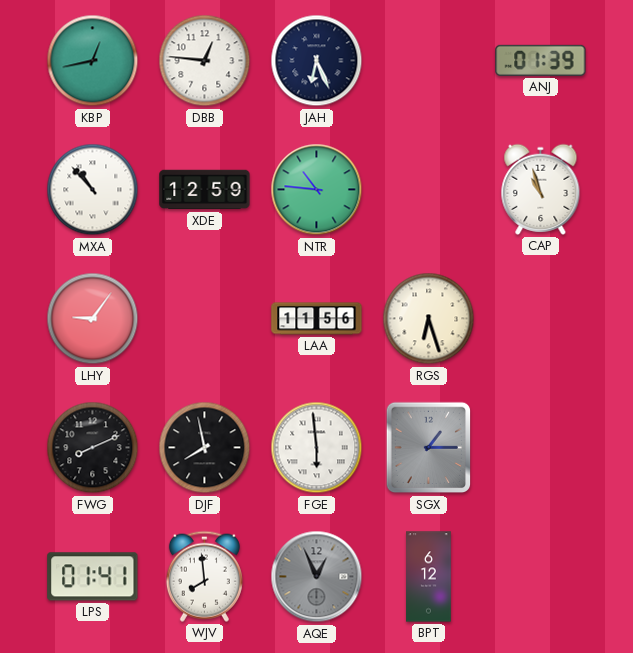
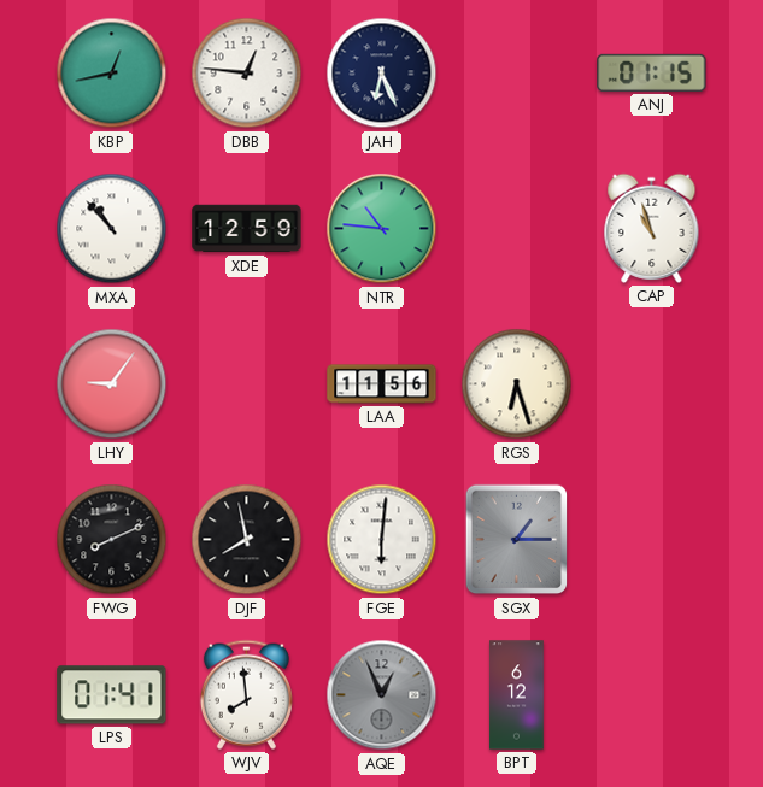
ANJ: 01:39 -> 01:15 (652, 72)
FGE: 5:59 -> 6:01 (382, 540)
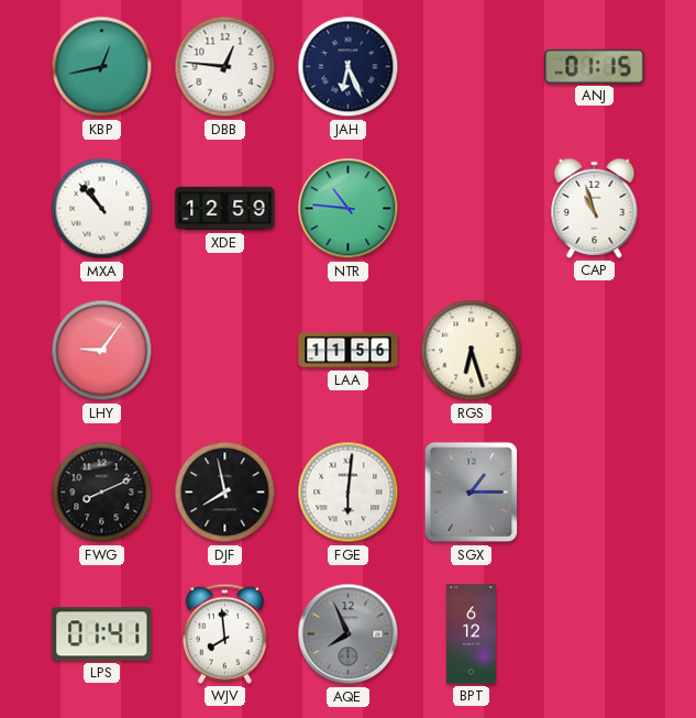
AQE: 12:56 -> 7:56 (349, 634)
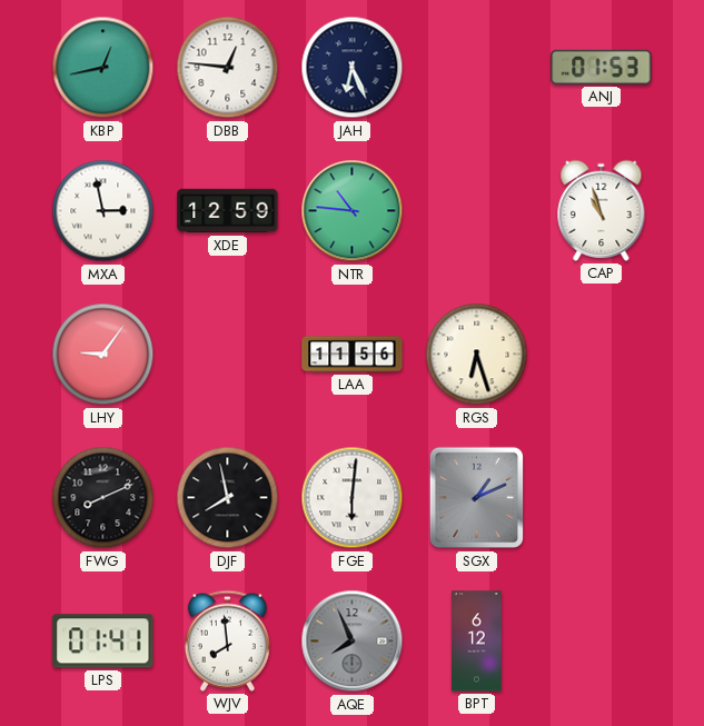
ANJ: 01:15 -> 01:53 (602, 67)
MXA: 10:53 -> 2:58 (103, 211)
SGX: 1:15 -> 1:11 (477, 498)
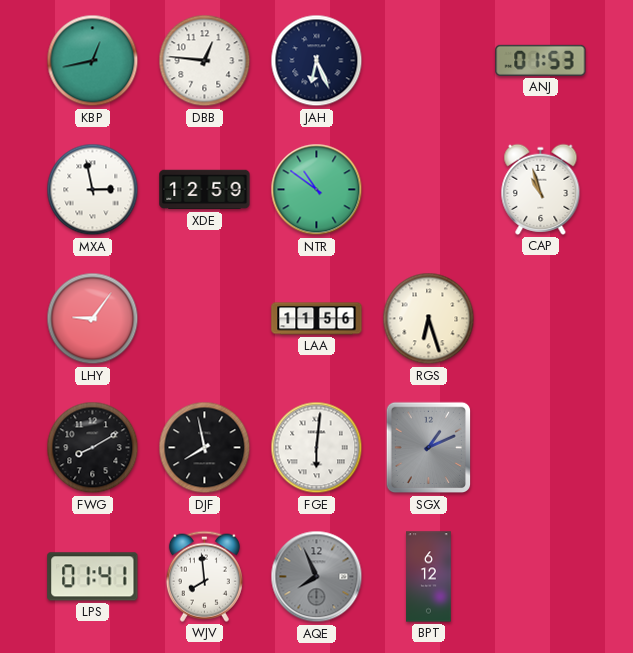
NTR: 10:46 -> 10:51 (317, 190)
FWG: 8:11 -> 8:10 (93, 448)
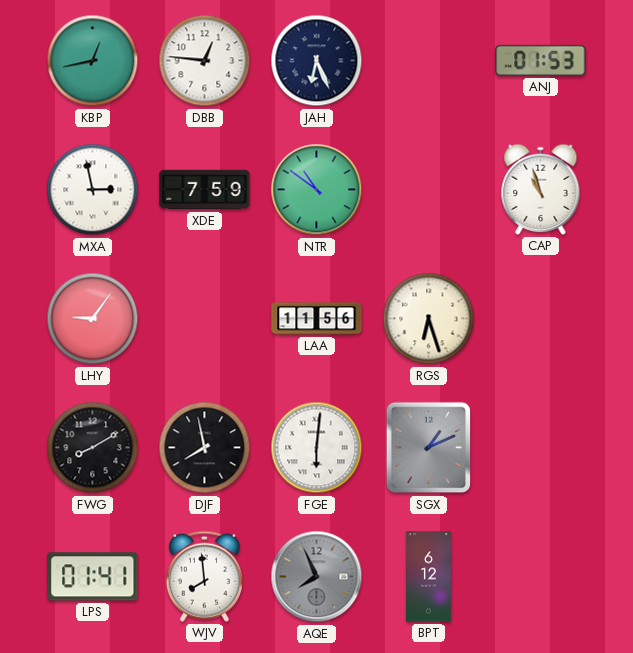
XDE: 12:59 -> 7:59 (205, 190)
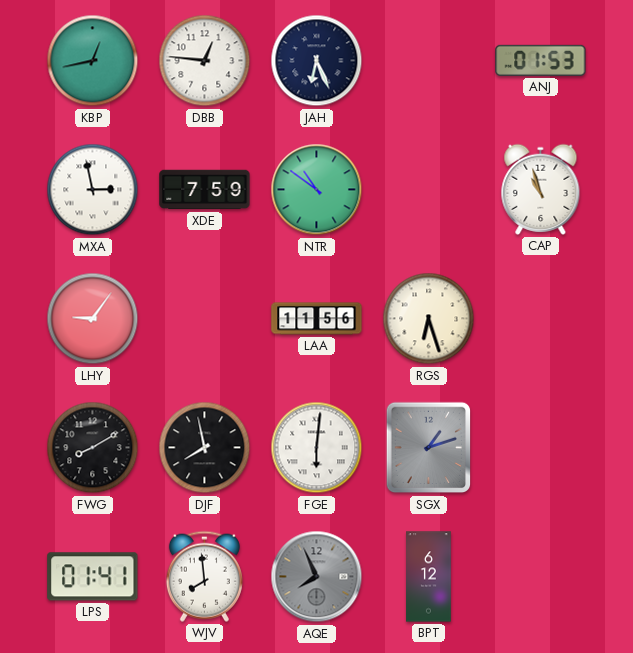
SGX: 1:11 -> 1:12 (429, 448)
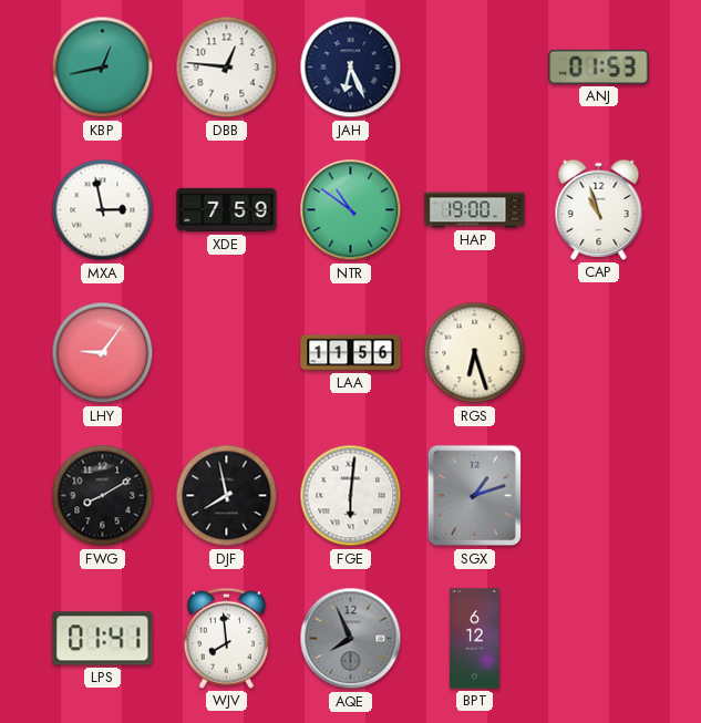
HAP: none -> 19:00 (475, 210)
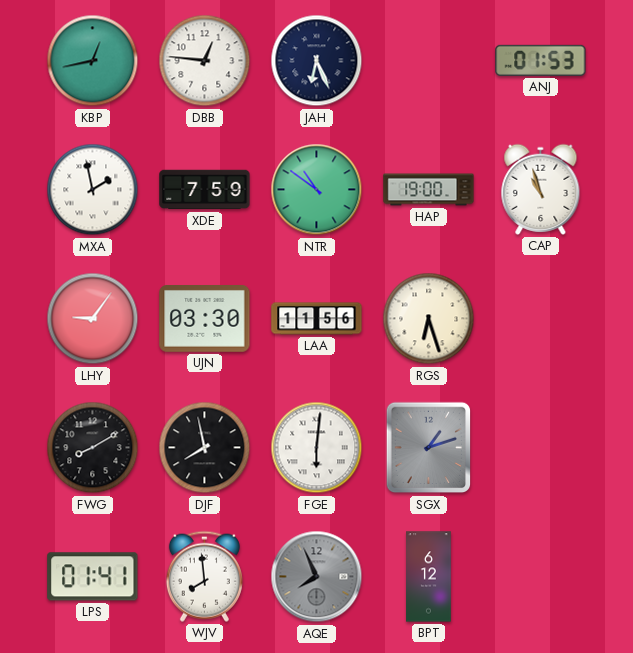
MXA: 2:58 -> 1:58 (93, 190)
UJN: none -> 03:30 (205, 319)
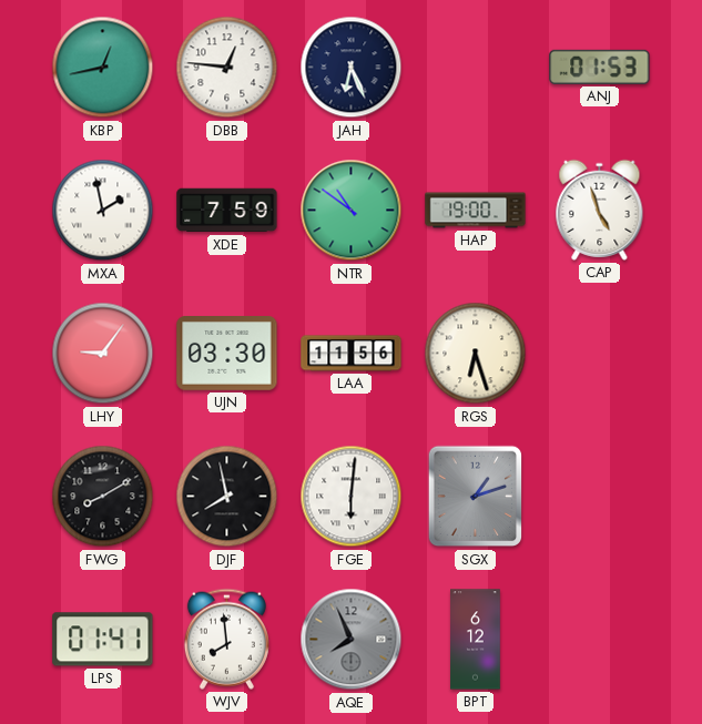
CAP: 10:57 -> 4:57 (600, 210)
